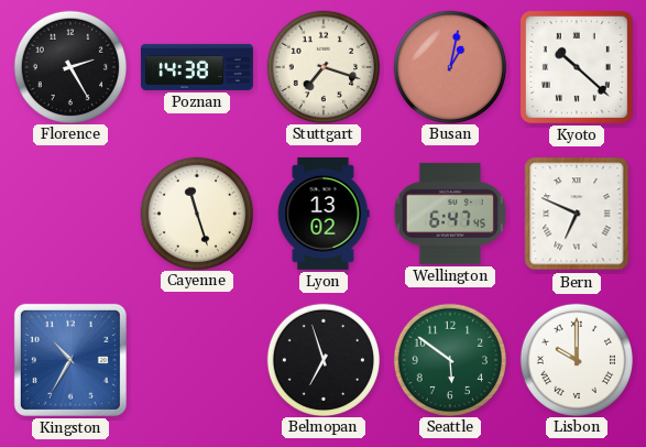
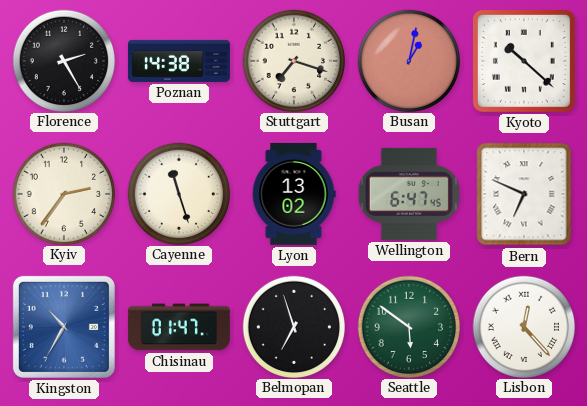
Kyiv: none -> 2:36 (63, 193)
Chisinau: none -> 01:47 (179, 327)
Lisbon: 10:00 -> 12:23 (523, 326)
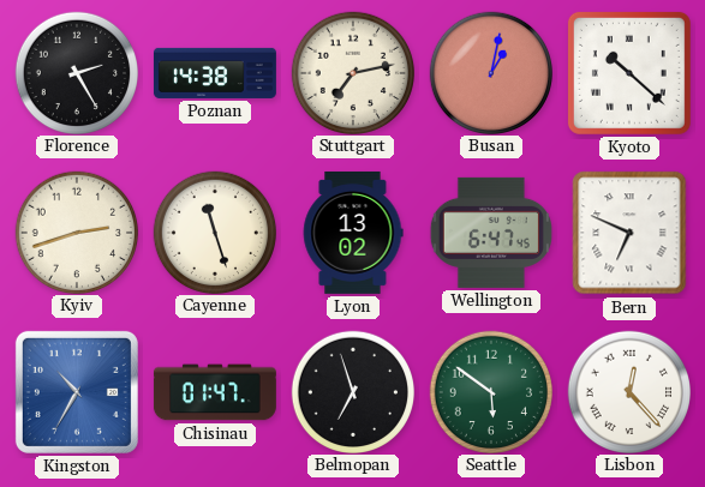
Stuttgart: 7:18 -> 7:13 (352, 72)
Kyiv: 2:36 -> 2:42 (76, 232)
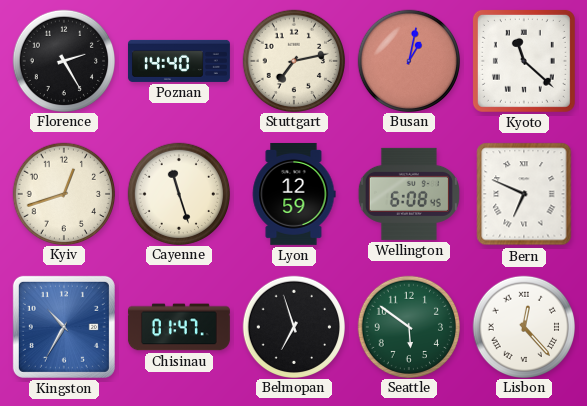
Poznan: 14:38 -> 14:40 (179, 61)
Kyoto: 10:22 -> 11:22 (524, 61)
Kyiv: 2:42 -> 12:42 (63, 193)
Lyon: 13:02 -> 12:59 (294, 194)
Wellington: 6:47 -> 6:08 (409, 194)
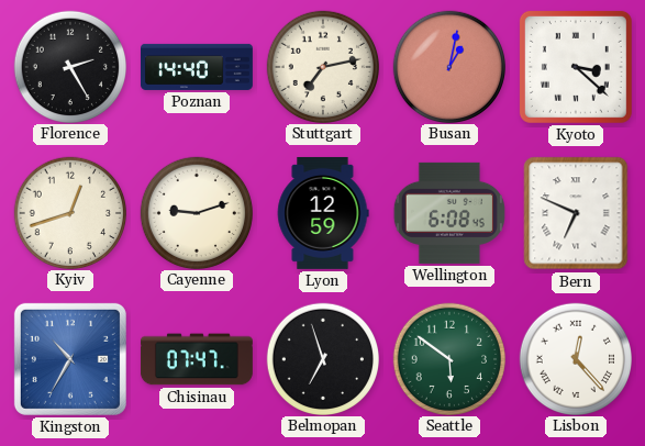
Kyoto: 11:22 -> 3:22 (576, 67)
Cayenne: 11:27 -> 9:12 (196, 212)
Chisinau: 01:47 -> 07:47 (197, 359)
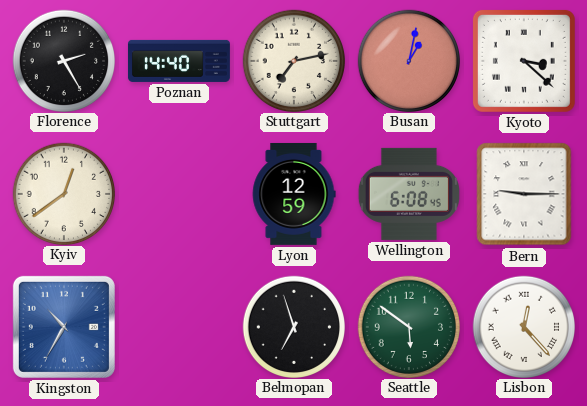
Kyiv: 12:42 -> 12:39 (63, 193)
Cayenne: 9:12 -> none (196, 212)
Bern: 6:49 -> 9:15 (524, 194)
Chisinau: 07:47 -> none (197, 359)
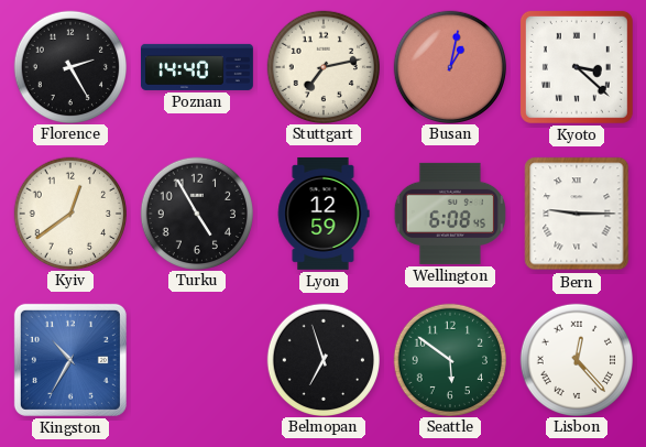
Turku: none -> 4:55 (196, 212)
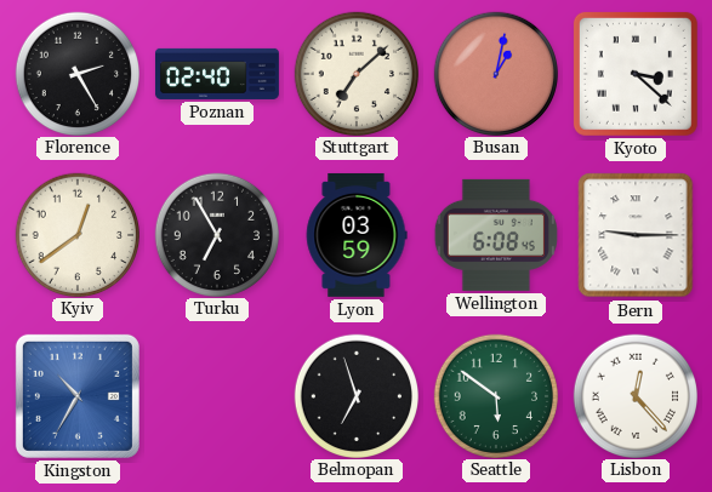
Poznan: 14:40 -> 02:40 (217, 74)
Stuttgart: 7:13 -> 7:08 (355, 73)
Turku: 4:55 -> 6:55 (216, 234)
Lyon: 12:59 -> 03:59 (357, 235)
